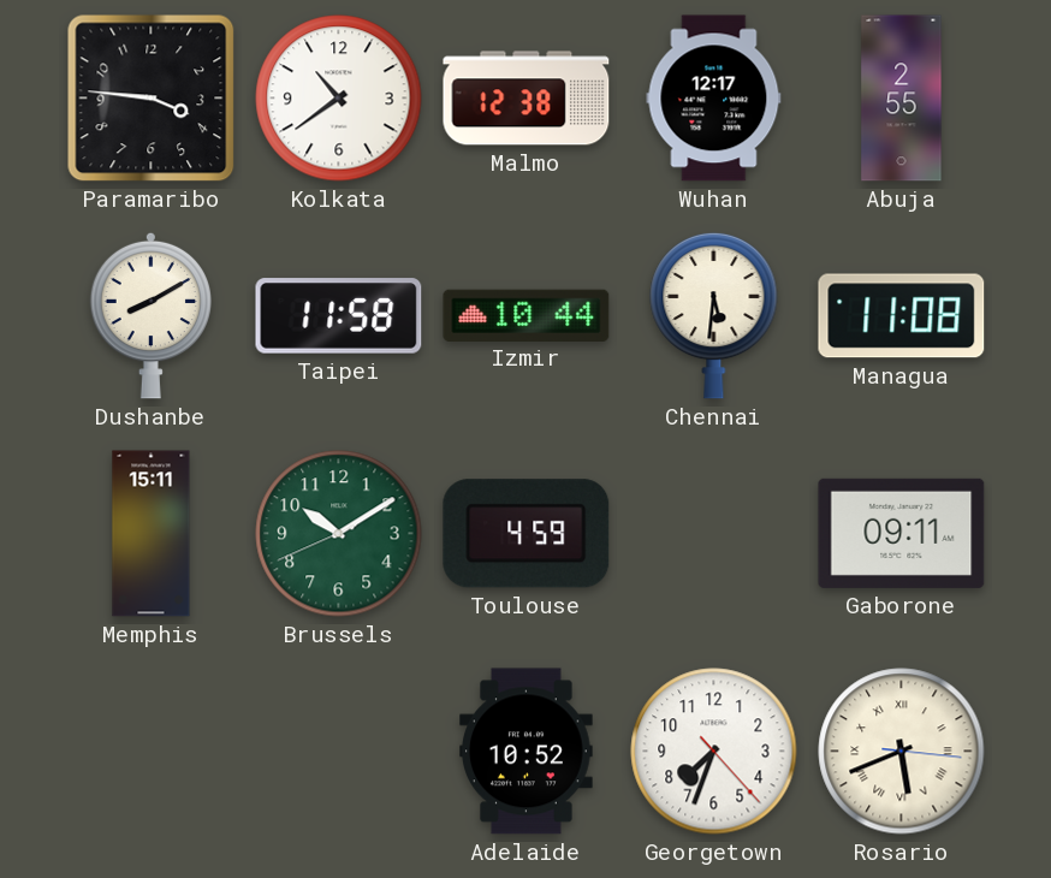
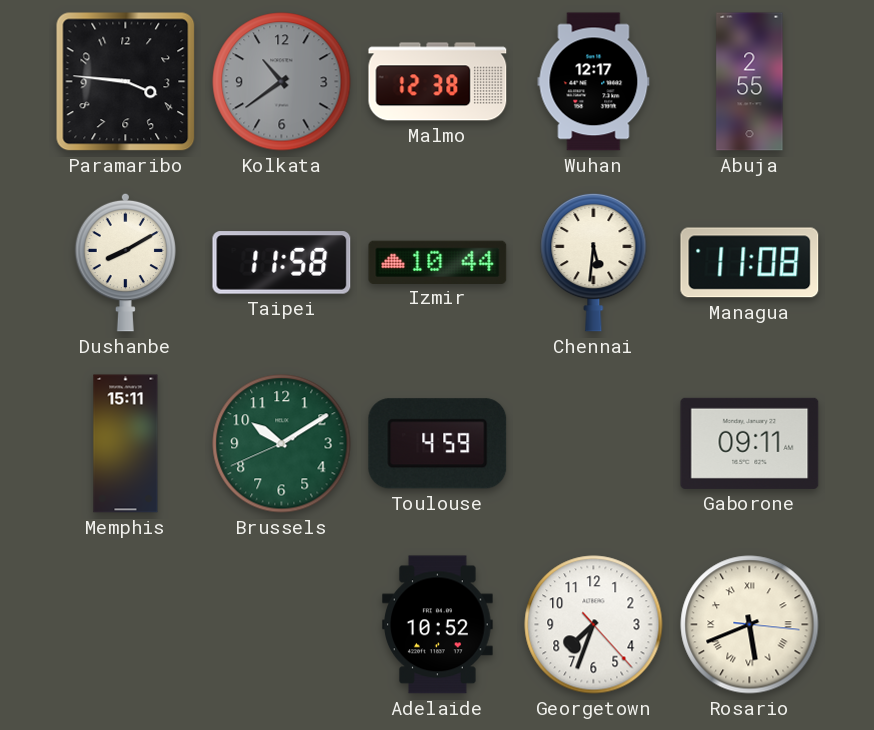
Kolkata dial: white -> grey (282, 82)
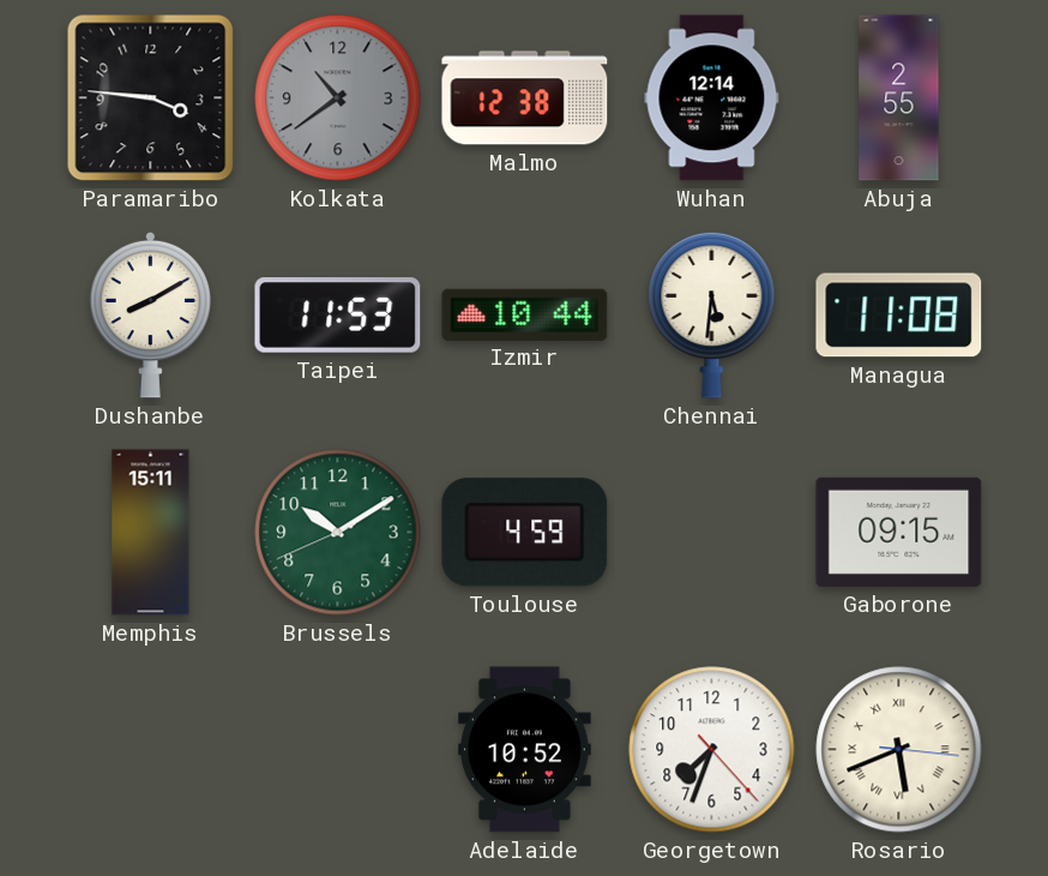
Wuhan: 12:17 -> 12:14 (712, 98)
Taipei: 11:58 -> 11:53 (338, 316)
Gaborone: 09:11 -> 09:15 (899, 532)
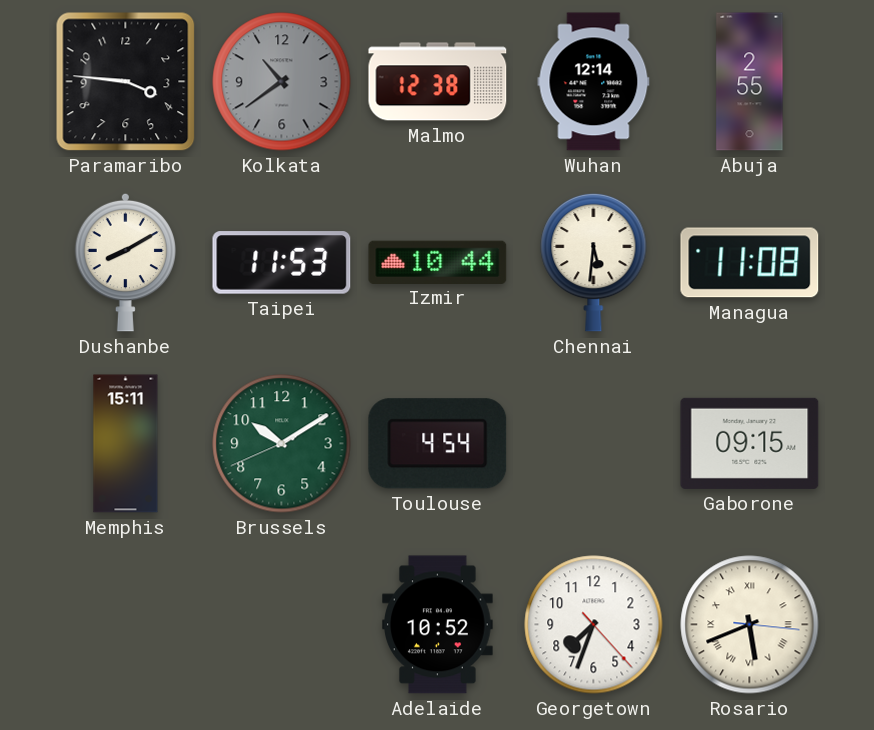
Toulouse: 4:59 -> 4:54 (438, 444)
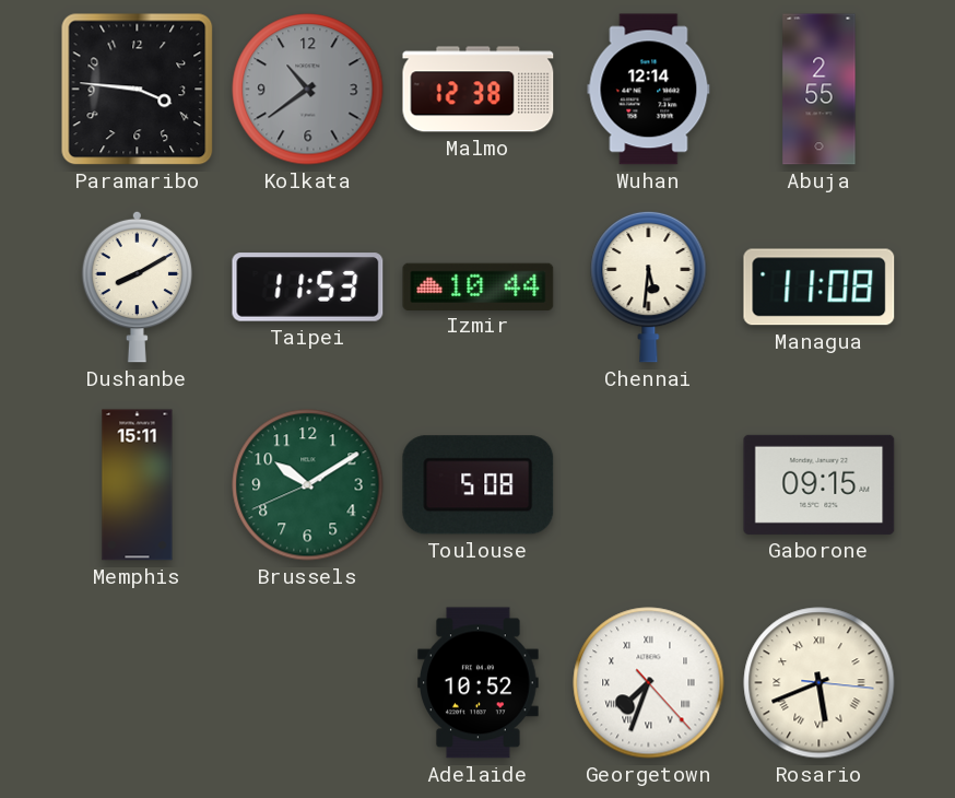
Toulouse: 4:54 -> 5:08 (479, 485)
Georgetown numerals: Arabic -> Roman (649, 683)
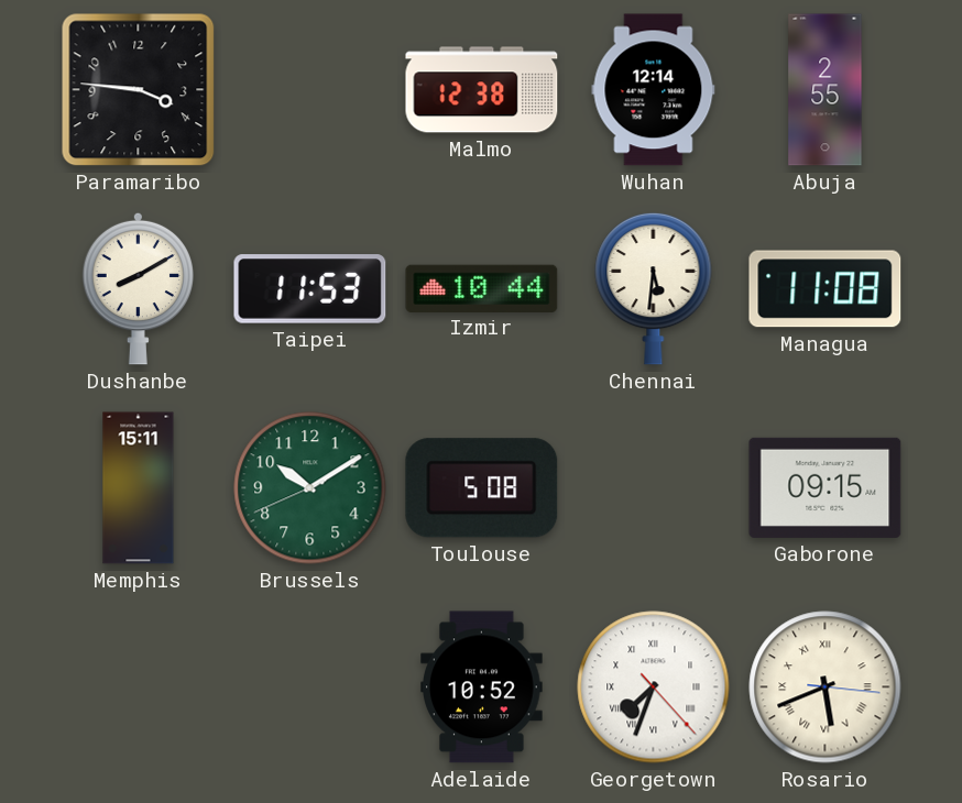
Kolkata: 10:39 -> none (308, 90)
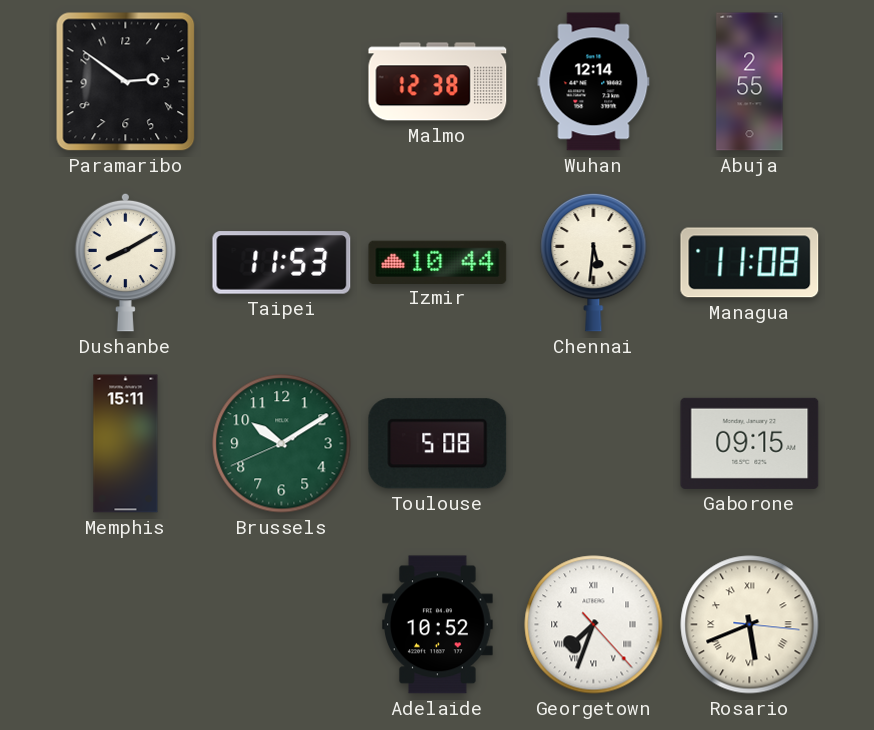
Paramaribo: 3:46 -> 2:51 (126, 82)
